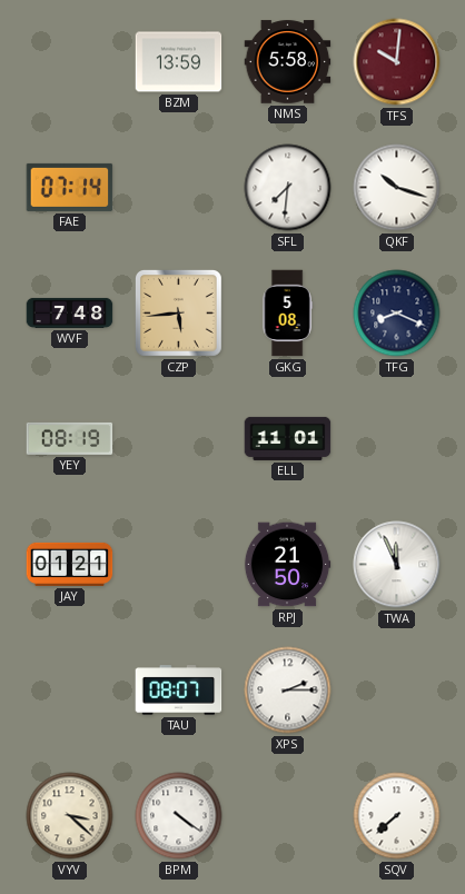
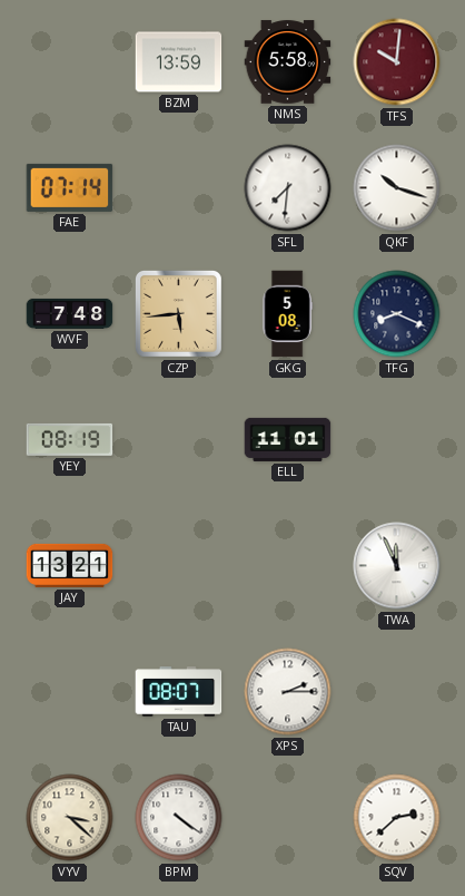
JAY: 01:21 -> 13:21 (70, 565)
RPJ: 21:50 -> none (287, 565)
SQV: 7:38 -> 2:38 (397, 818)
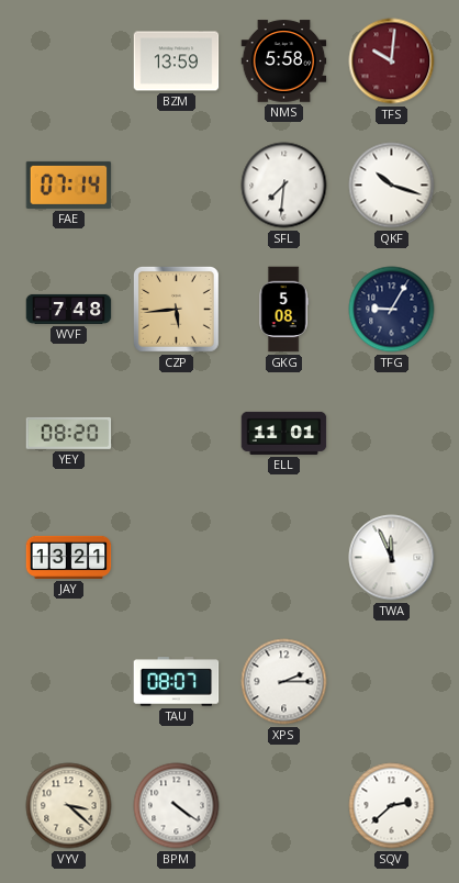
TFG: 8:19 -> 9:05 (392, 310)
YEY: 08:19 -> 08:20 (69, 433)
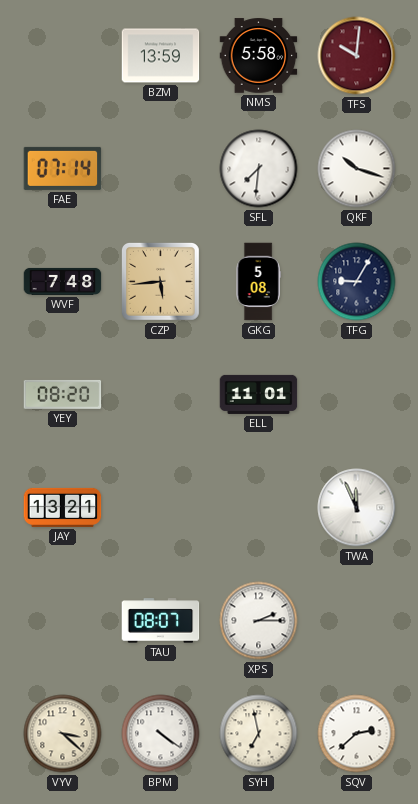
SYH: none -> 6:58 (259, 734)
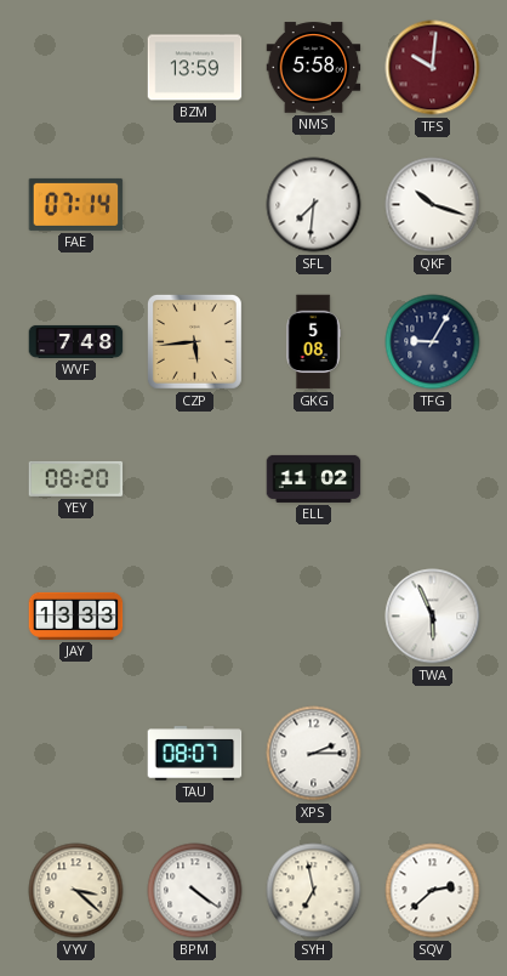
ELL: 11:01 -> 11:02 (314, 478)
JAY: 13:21 -> 13:33 (76, 615)
TWA: 11:56 -> 5:56 (433, 617)
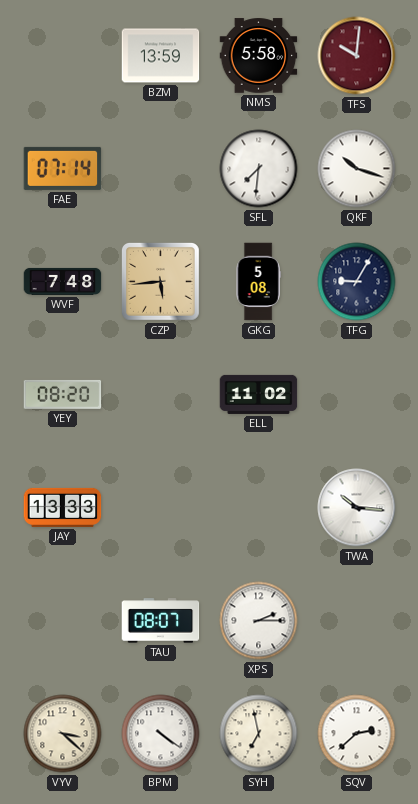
TWA: 5:56 -> 10:16 (357, 508)
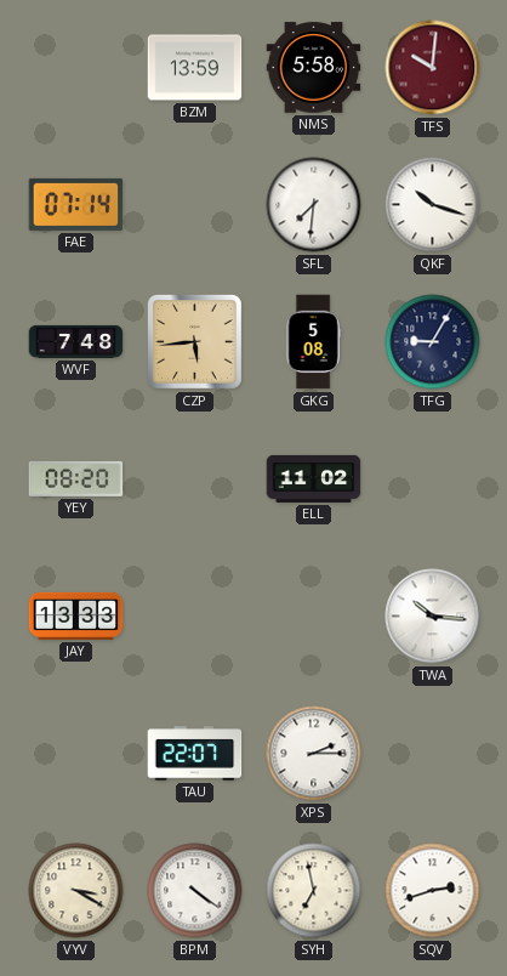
TAU: 08:07 -> 22:07 (195, 754)
VYV: 3:22 -> 3:20 (76, 891)
SQV: 2:38 -> 2:42 (433, 891)
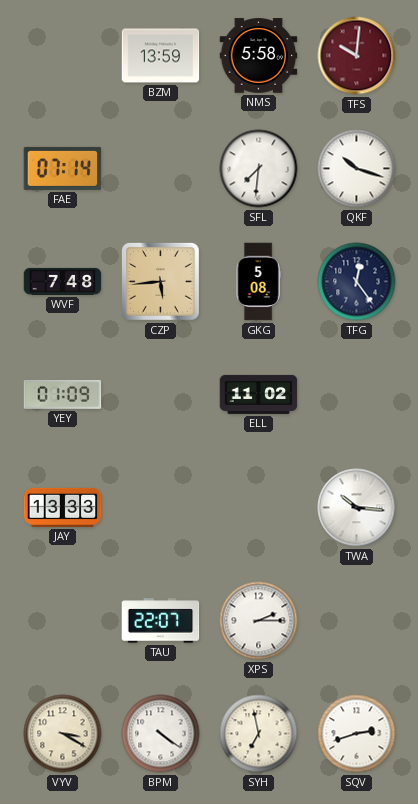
TFG: 9:05 -> 12:24 (357, 282)
YEY: 08:20 -> 01:09 (63, 394)
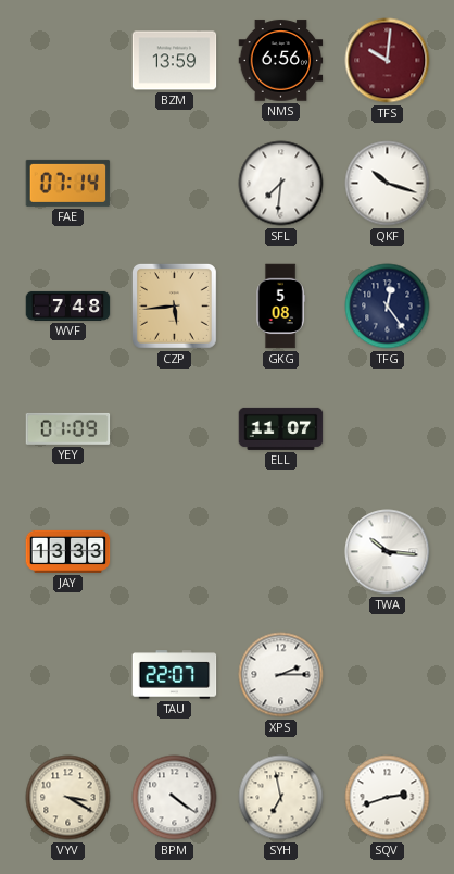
NMS: 5:58 -> 6:56 (281, 61)
ELL: 11:02 -> 11:07 (281, 428)
